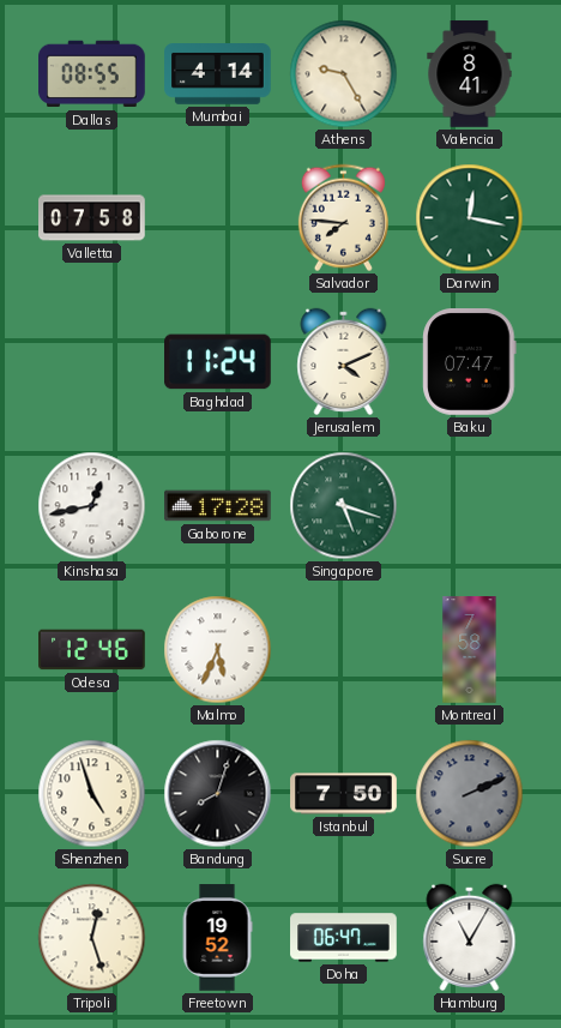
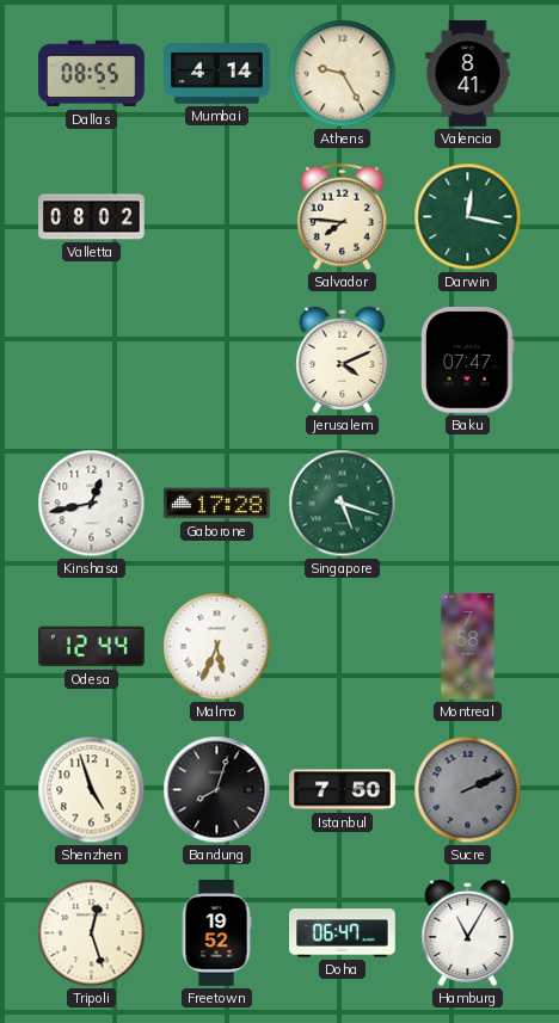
Valletta: 07:58 -> 08:02 (92, 217)
Baghdad: 11:24 -> none (218, 362)
Odesa: 12:46 -> 12:44 (92, 647)
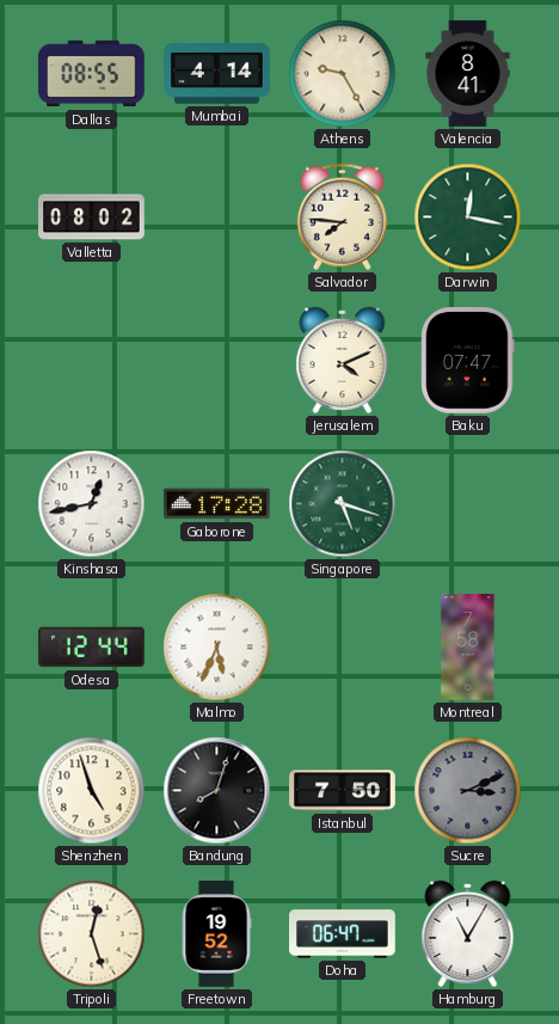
Sucre: 2:11 -> 3:11 (468, 791)
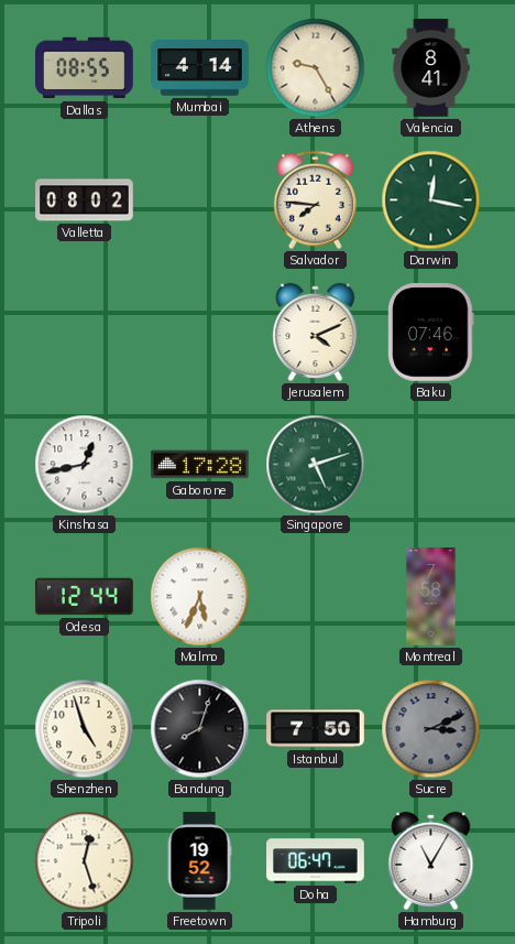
Baku: 07:47 -> 07:46 (431, 333)
Singapore: 5:18 -> 5:12 (316, 465)
